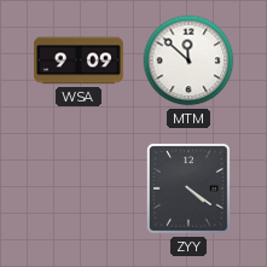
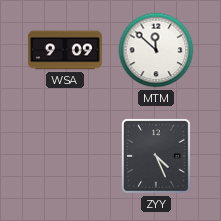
ZYY: 4:21 -> 4:26 (156, 156)
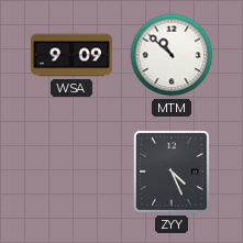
MTM: 11:52 -> 10:52 (172, 55)
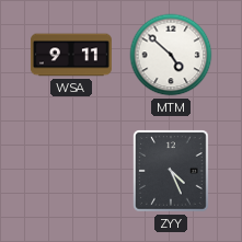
WSA: 9:09 -> 9:11 (71, 55)
MTM: 10:52 -> 4:52 (171, 55)
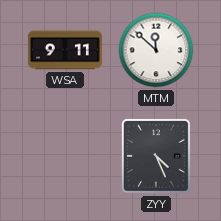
MTM: 4:52 -> 11:52 (156, 50)
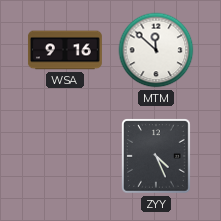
WSA: 9:11 -> 9:16 (65, 50)
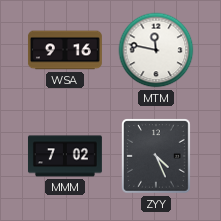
MTM: 11:52 -> 11:47 (156, 50)
MMM: none -> 7:02 (65, 156)
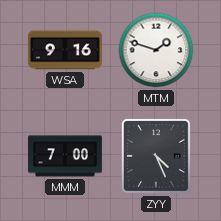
MTM: 11:47 -> 1:48 (156, 50)
MMM: 7:02 -> 7:00 (65, 156)
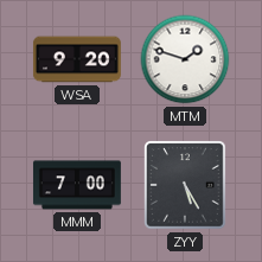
WSA: 9:16 -> 9:20 (77, 59)
ZYY: 4:26 -> 5:25 (185, 185)
